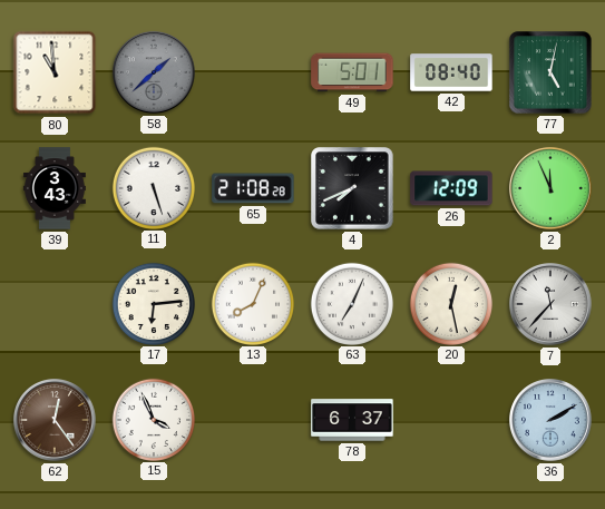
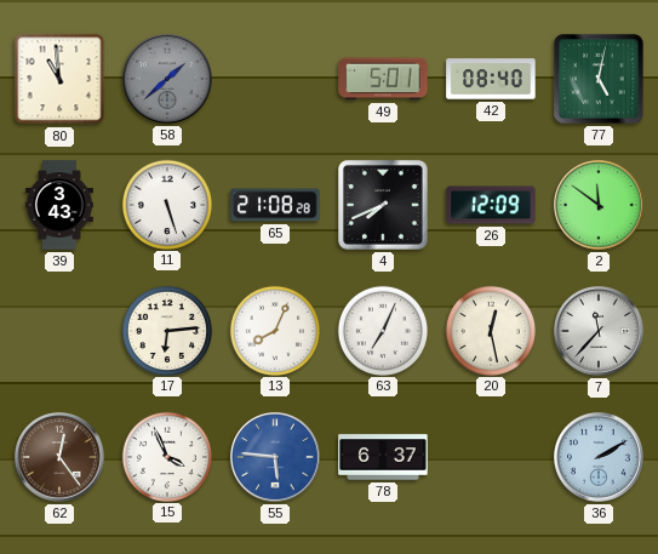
2: 11:56 -> 11:51 (599, 205)
55: none -> 5:46 (275, 457)
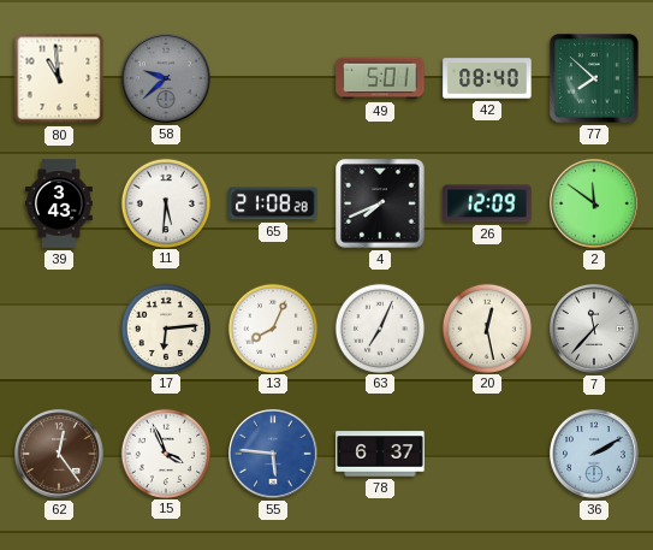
58: 1:38 -> 9:38 (166, 78)
77: 5:02 -> 7:52 (594, 78)
11: 5:27 -> 5:31 (165, 202)
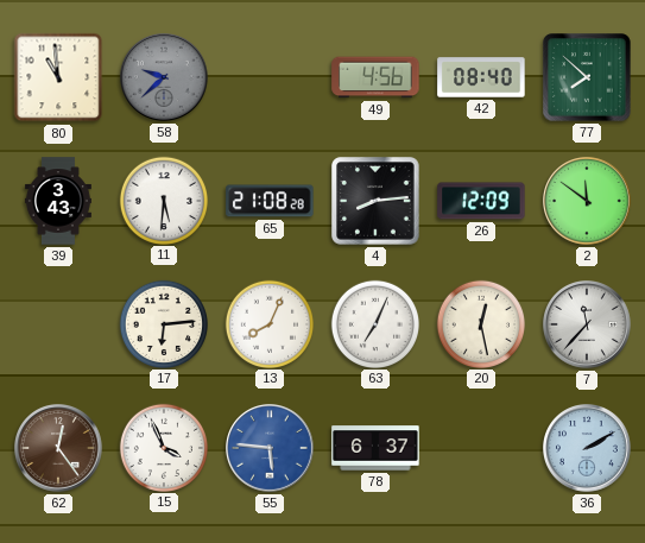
49: 5:01 -> 4:56 (375, 77)
4: 7:41 -> 8:14 (375, 201)
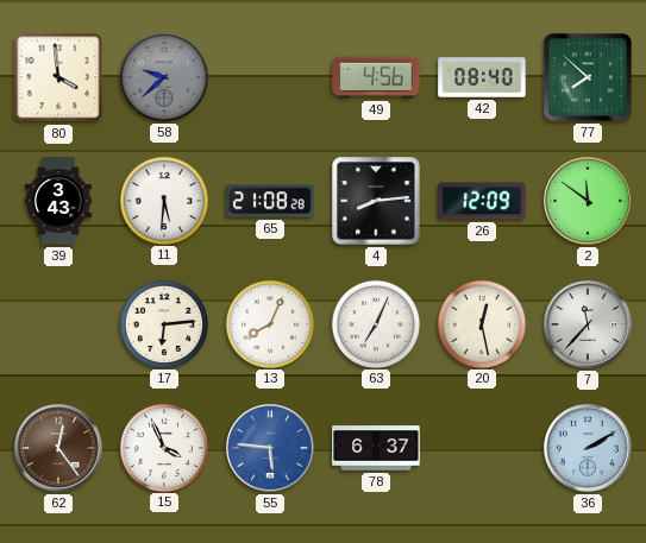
80: 10:59 -> 3:59 (58, 77)
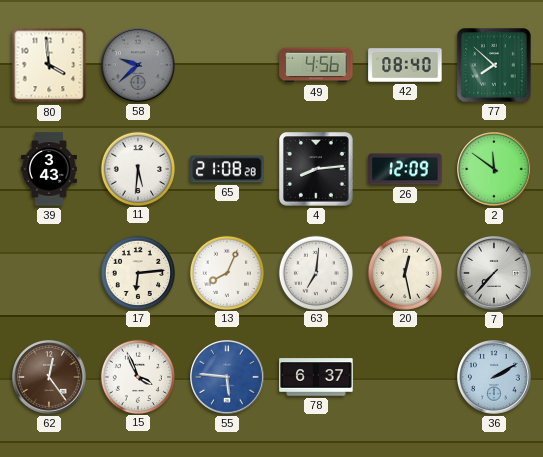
63: 7:04 -> 7:01 (315, 272)
7: 11:37 -> 7:37 (494, 273)
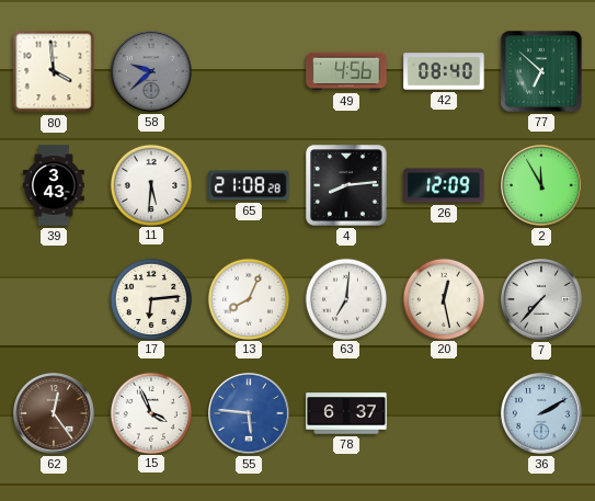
77: 7:52 -> 6:52 (541, 71)
2: 11:51 -> 11:55 (541, 185)
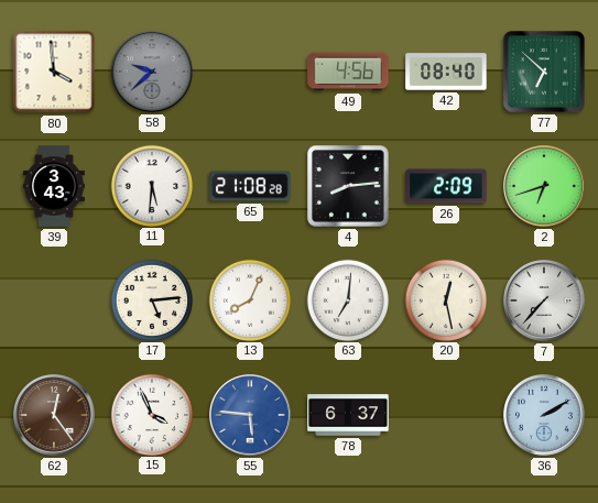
26: 12:09 -> 2:09 (446, 186)
2: 11:55 -> 6:42 (544, 186)
17: 6:14 -> 5:14 (151, 299)
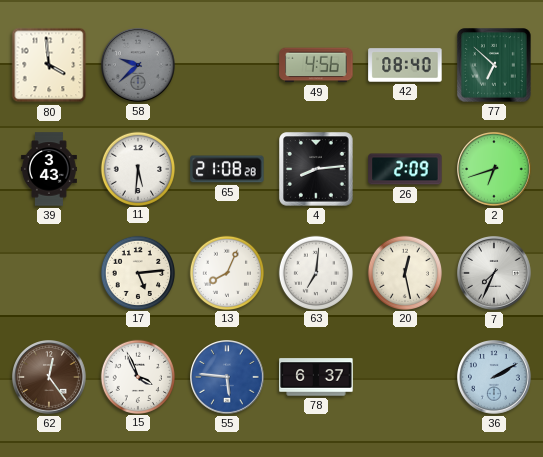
7: 7:37 -> 7:34 (494, 273)
